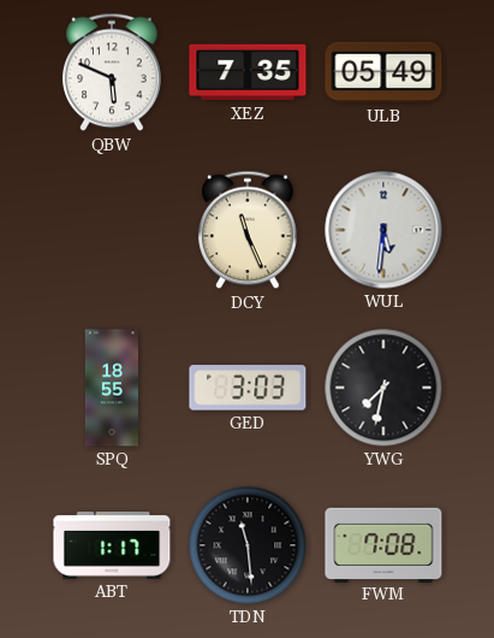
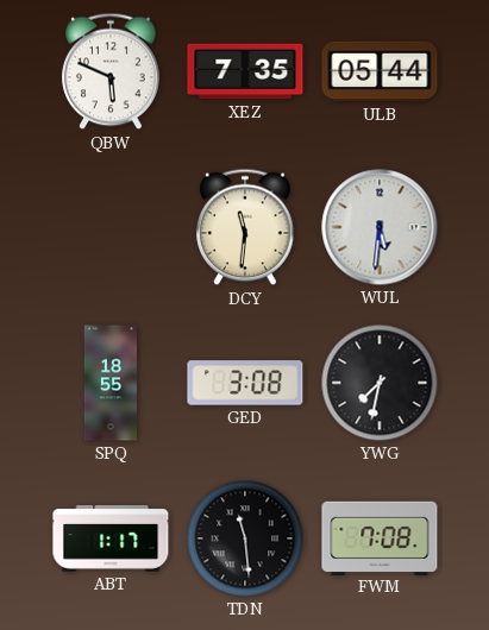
ULB: 05:49 -> 05:44 (380, 71)
DCY: 11:26 -> 11:31 (245, 227)
GED: 3:03 -> 3:08 (245, 383)
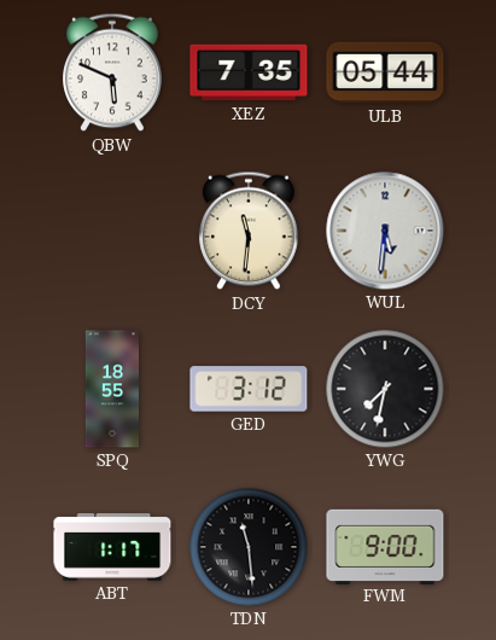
GED: 3:08 -> 3:12 (249, 389)
FWM: 7:08 -> 9:00 (385, 546)
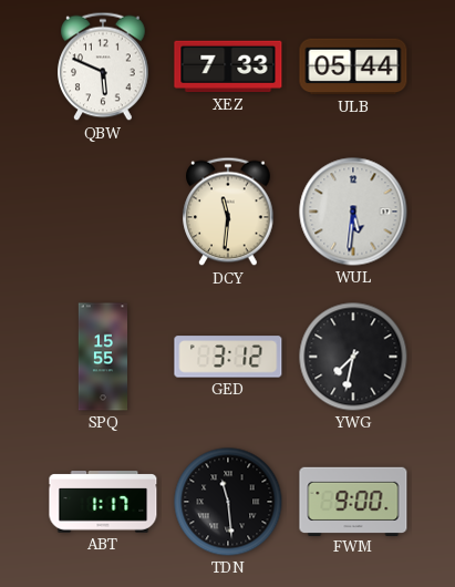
XEZ: 7:35 -> 7:33 (228, 66)
SPQ: 18:55 -> 15:55 (102, 357)
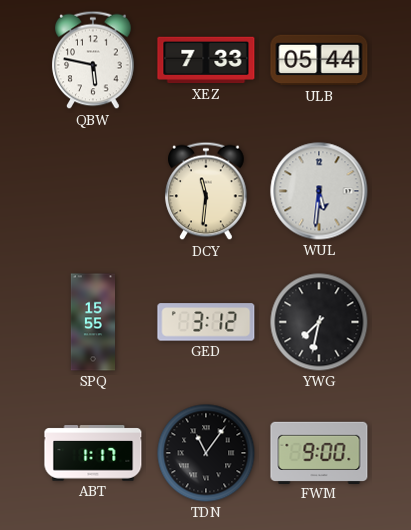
QBW: 5:49 -> 5:47 (93, 60)
TDN: 11:29 -> 11:06 (206, 453)
